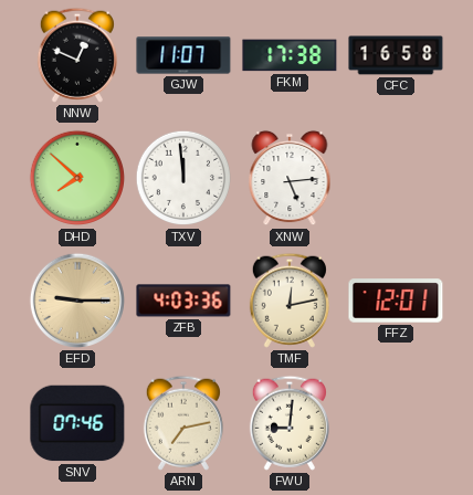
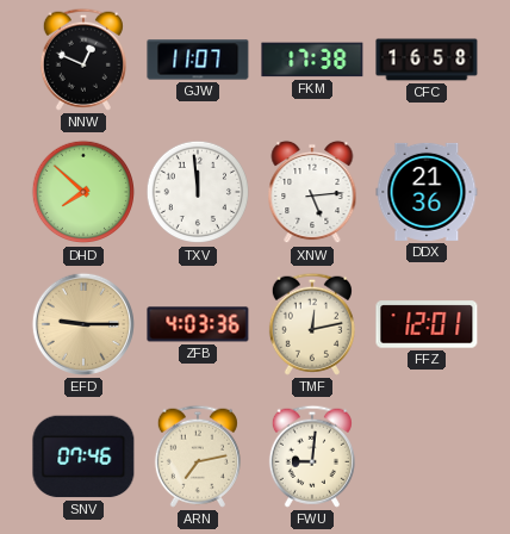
DDX: none -> 21:36 (427, 192)
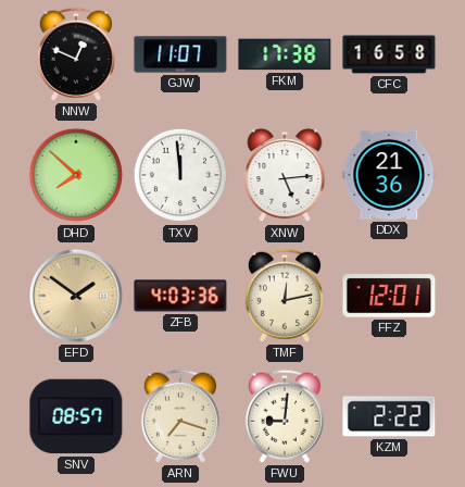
EFD: 9:15 -> 1:51 (76, 296)
SNV: 07:46 -> 08:57 (76, 416)
ARN: 7:13 -> 7:18 (180, 416)
KZM: none -> 2:22 (389, 416)
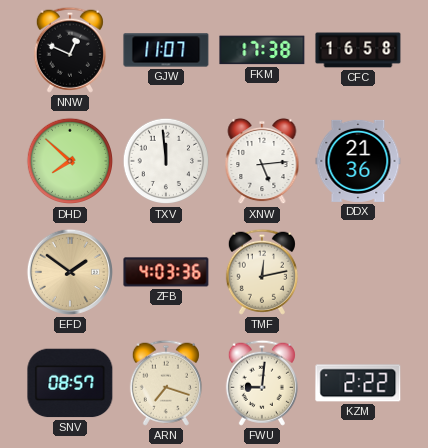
FFZ: 12:01 -> none (389, 296)
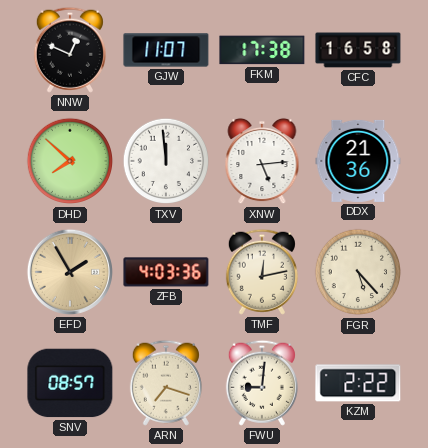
EFD: 1:51 -> 1:55 (70, 272)
FGR: none -> 5:23 (358, 272)
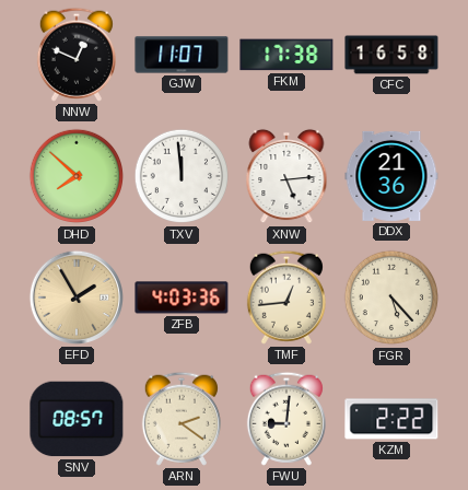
TMF: 12:13 -> 12:44 (286, 297)
ARN: 7:18 -> 2:21 (182, 419)
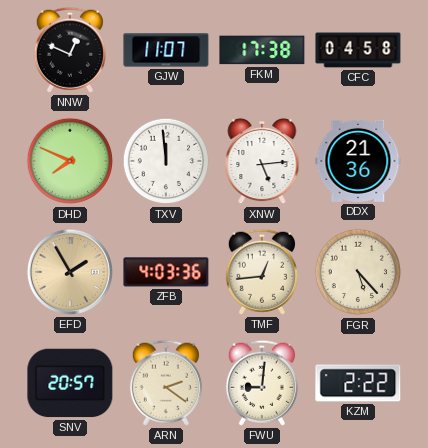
CFC: 16:58 -> 04:58 (358, 50)
DHD: 7:52 -> 7:49 (70, 161)
SNV: 08:57 -> 20:57 (70, 383)
